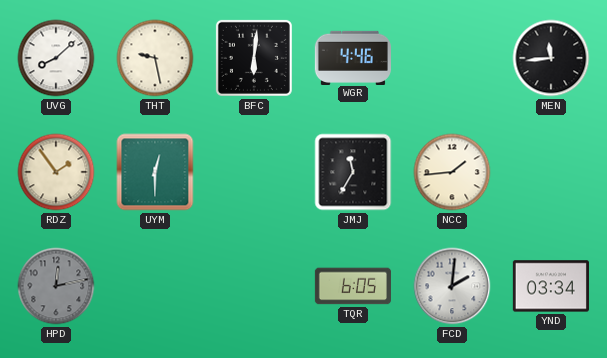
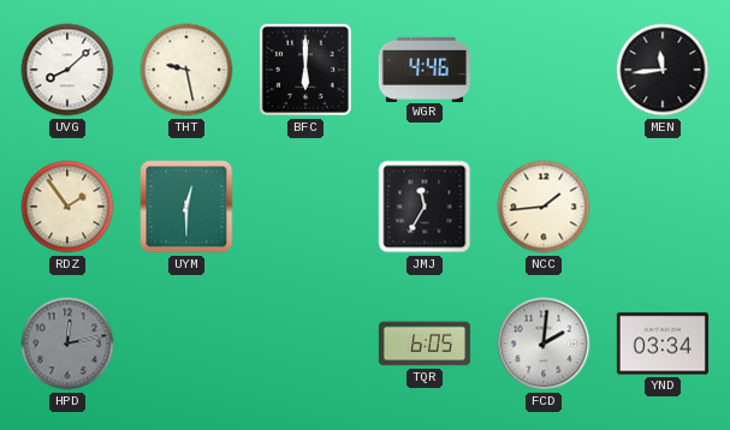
BFC: 6:01 -> 6:00 (305, 70)
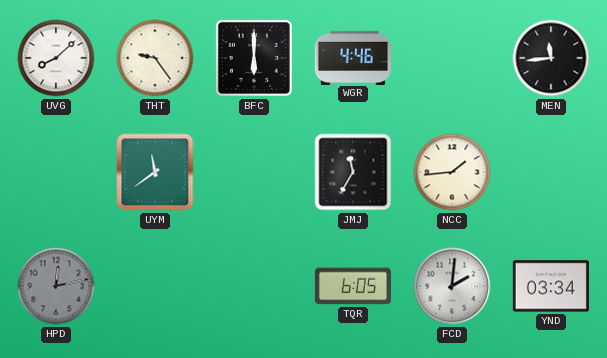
THT: 9:28 -> 9:24 (155, 58)
RDZ: 1:54 -> none (67, 207)
UYM: 12:30 -> 11:39 (155, 172)
